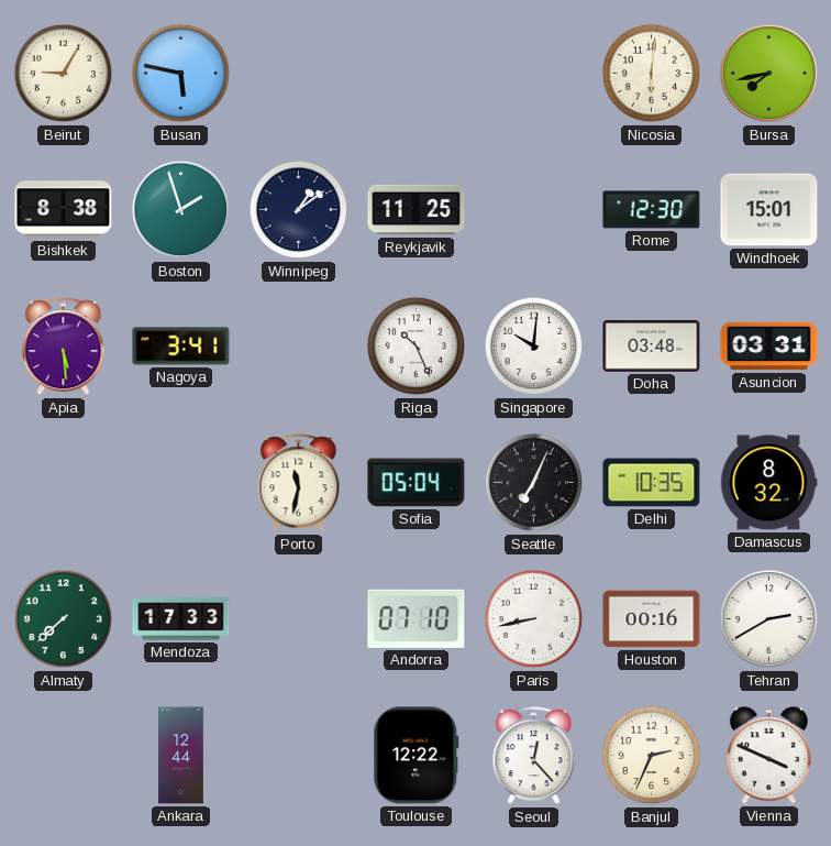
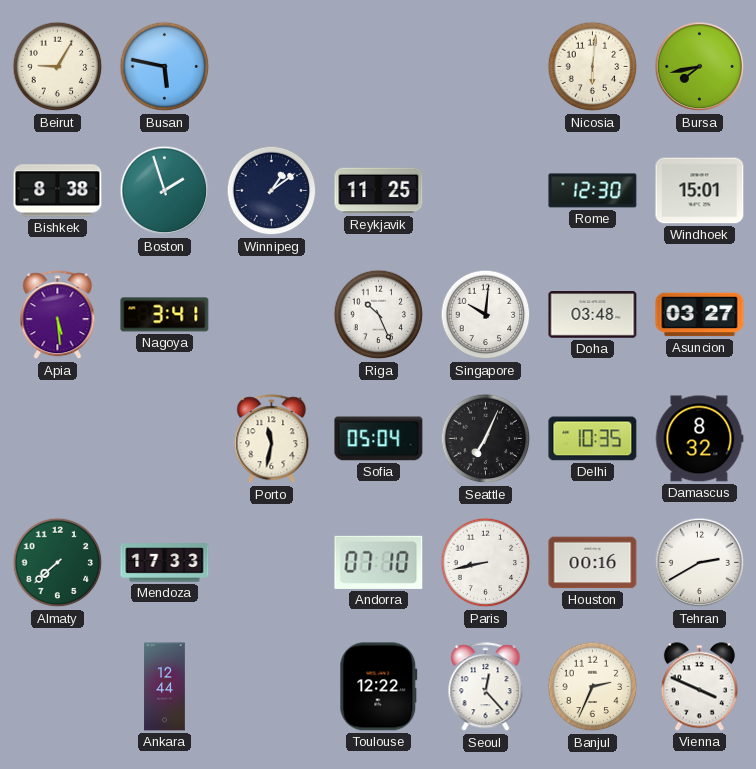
Asuncion: 03:31 -> 03:27 (700, 315)
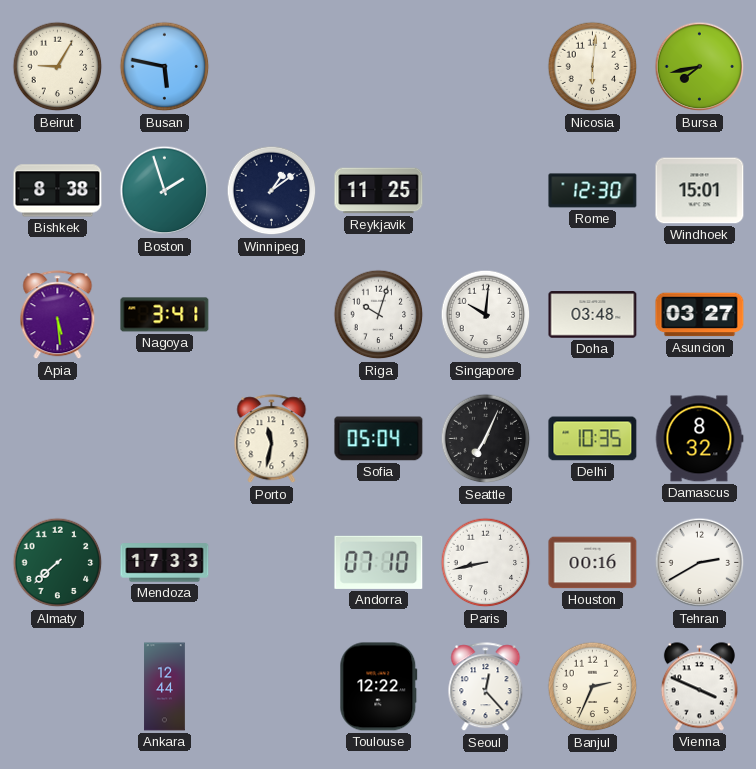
Riga: 10:26 -> 10:03 (379, 315)
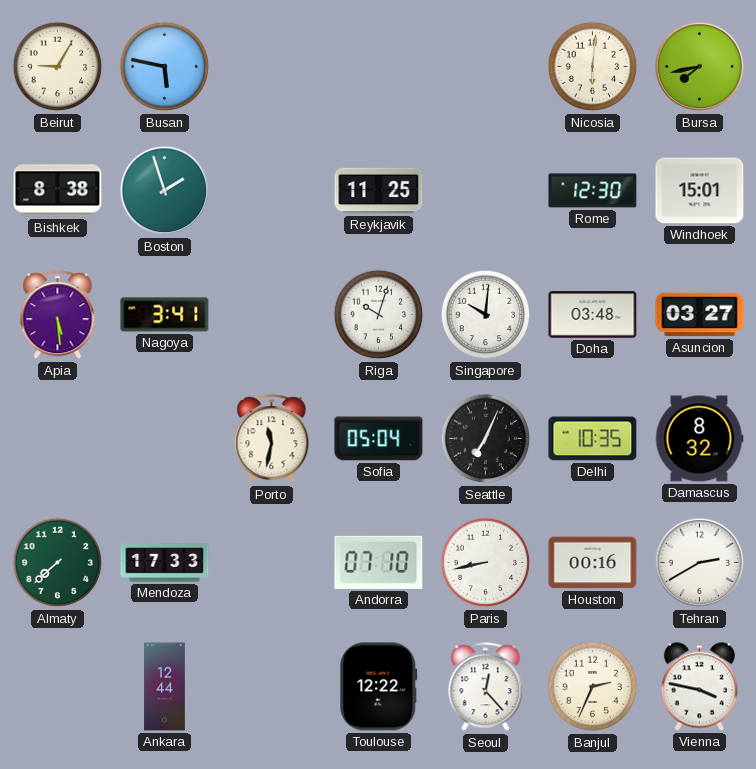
Winnipeg: 1:09 -> none (272, 191)
Vienna: 3:49 -> 3:47 (699, 687)
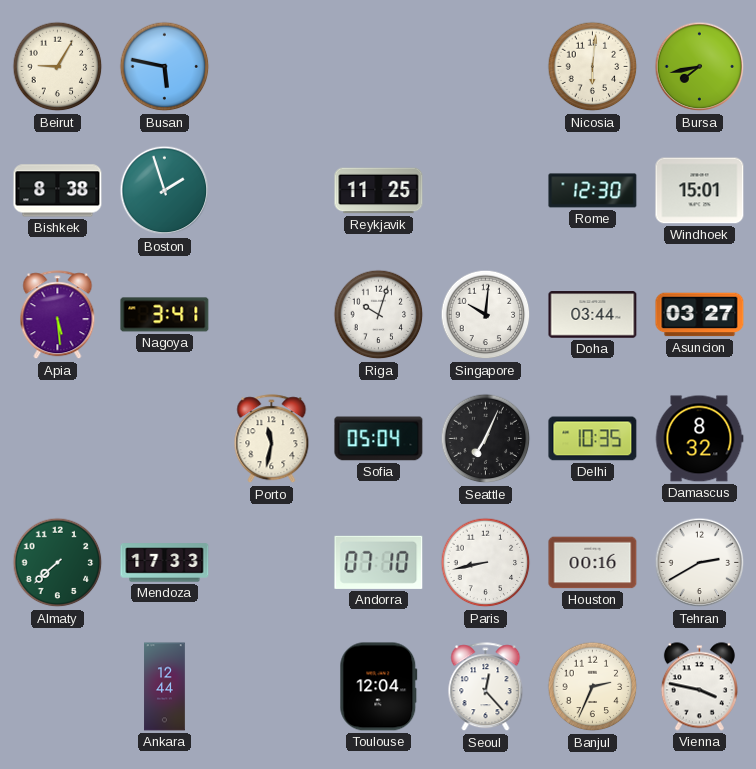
Doha: 03:48 -> 03:44 (593, 315)
Toulouse: 12:22 -> 12:04 (379, 687)
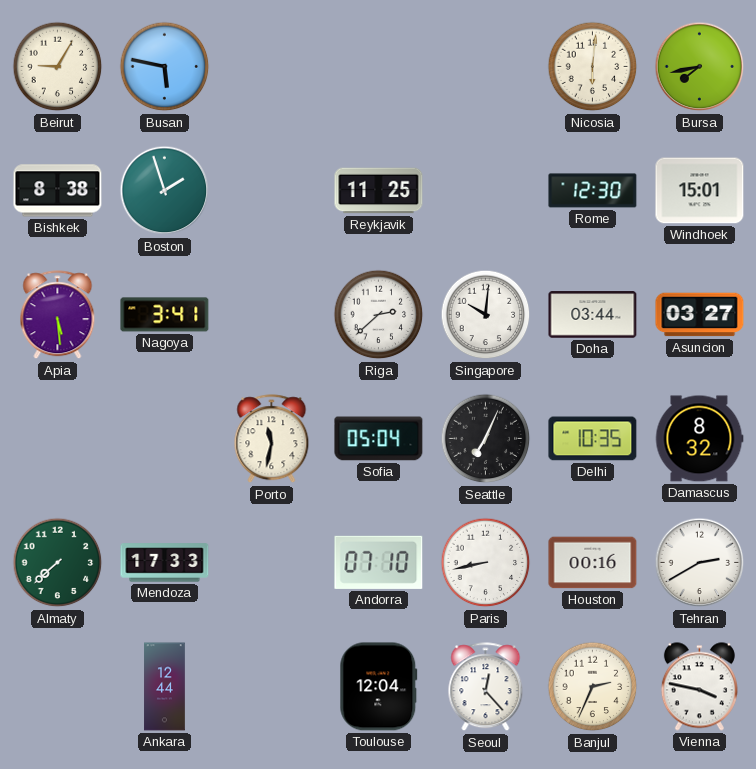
Riga: 10:03 -> 2:38 (379, 315)
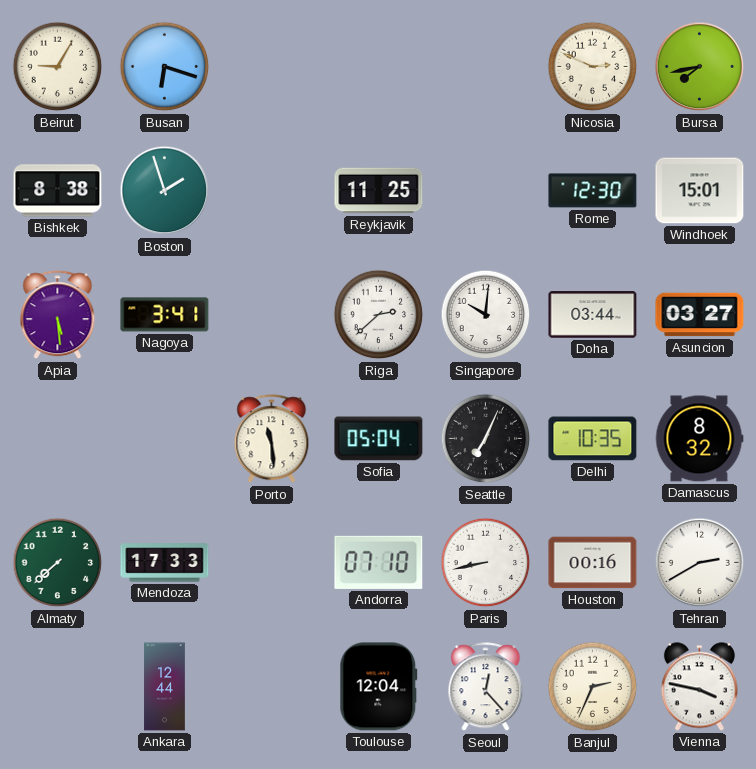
Busan: 5:47 -> 6:18 (165, 67)
Nicosia: 6:01 -> 2:49 (593, 67)
Porto: 11:32 -> 11:29 (272, 439)
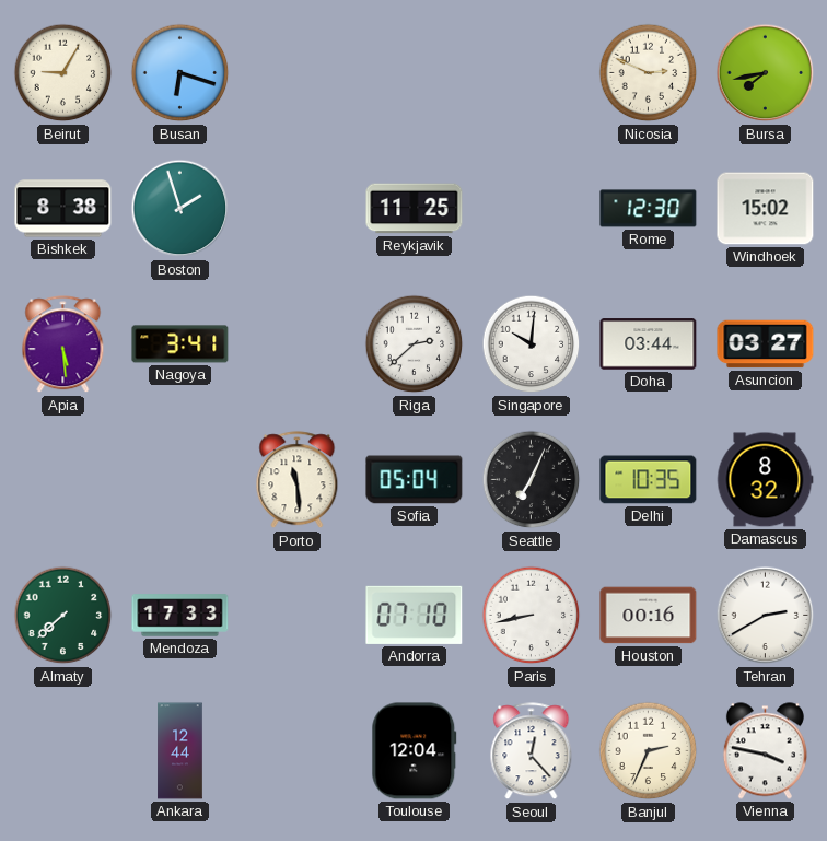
Windhoek: 15:01 -> 15:02 (766, 209)
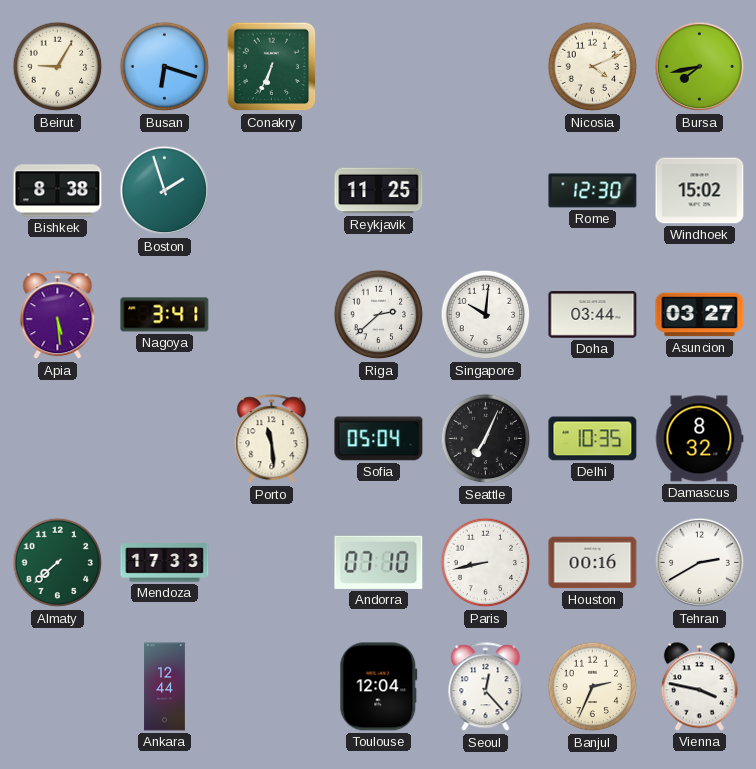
Conakry: none -> 6:34 (272, 67)
Nicosia: 2:49 -> 4:11 (593, 67)
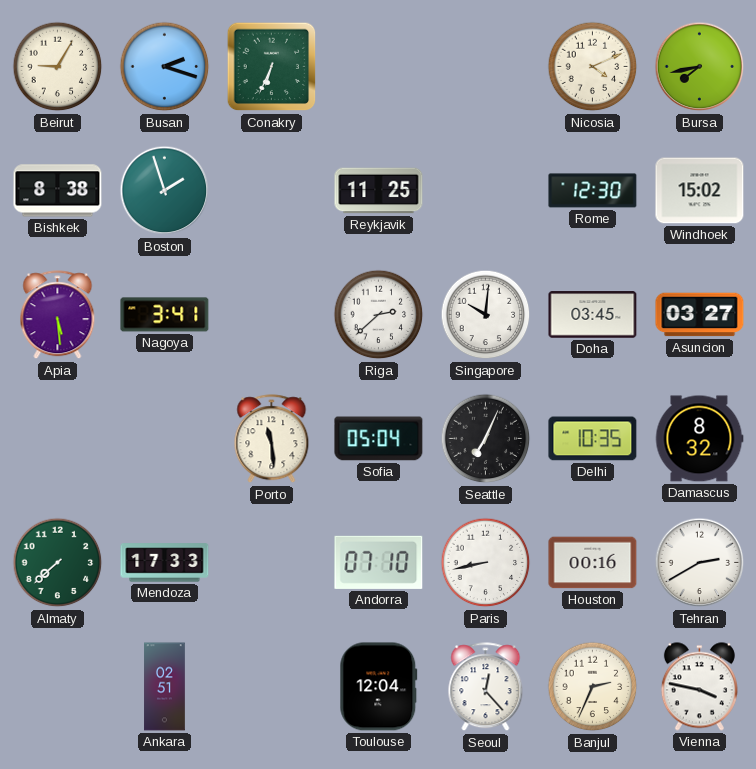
Busan: 6:18 -> 2:18 (165, 67)
Doha: 03:44 -> 03:45 (593, 315)
Ankara: 12:44 -> 02:51 (165, 687)
